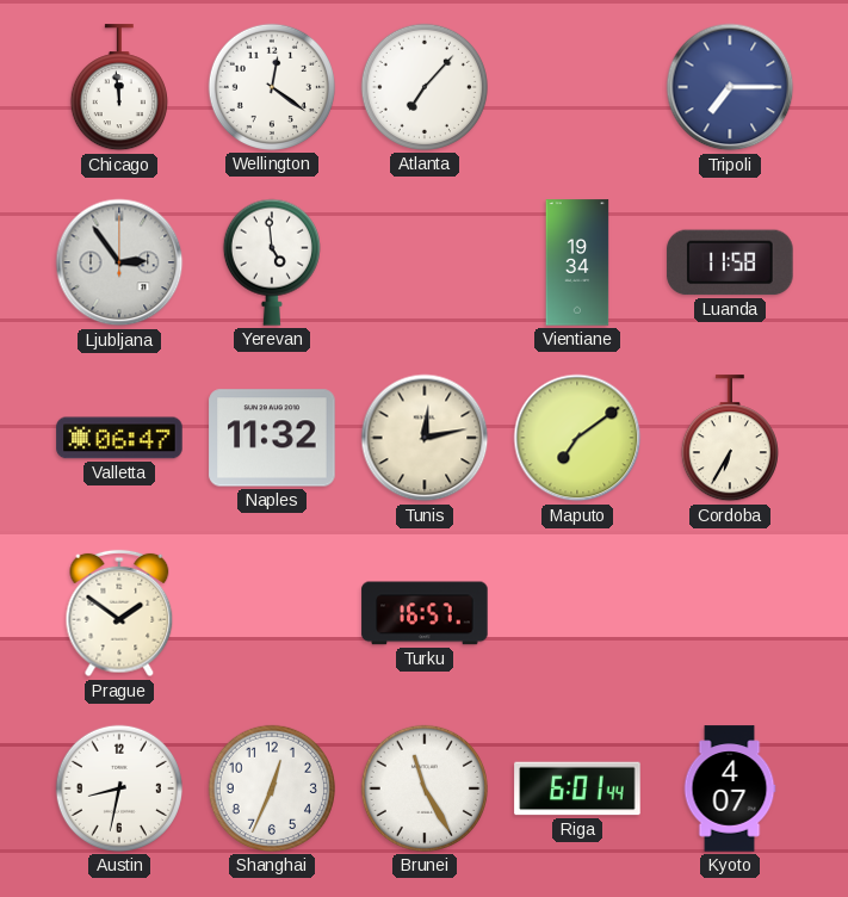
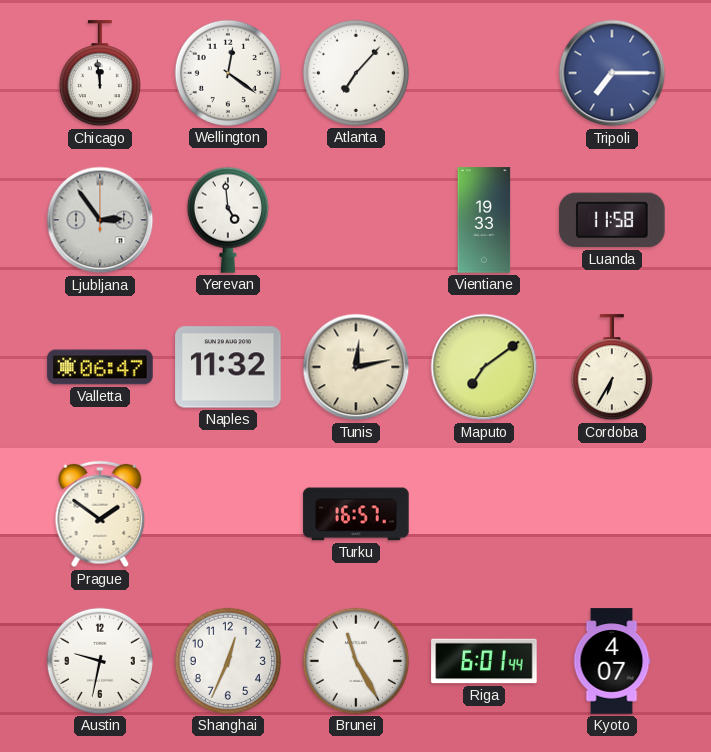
Vientiane: 19:34 -> 19:33 (484, 220)
Austin: 8:32 -> 9:32 (100, 661)
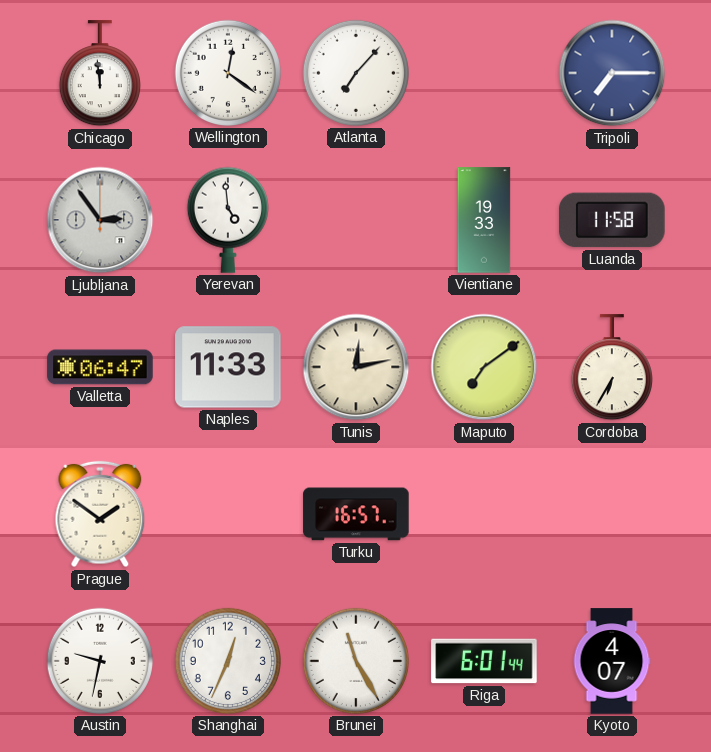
Naples: 11:32 -> 11:33 (228, 367)
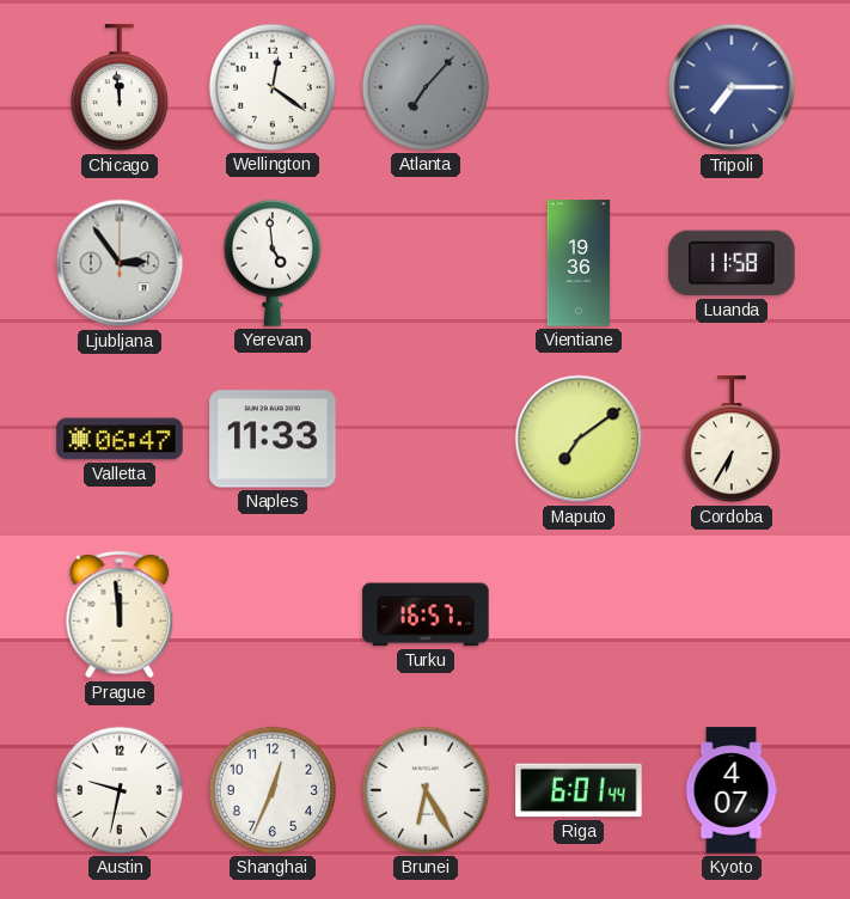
Atlanta dial: white -> grey (426, 87)
Vientiane: 19:33 -> 19:36 (579, 263)
Tunis: 12:13 -> none (356, 367)
Prague: 1:51 -> 11:59 (120, 614)
Brunei: 11:25 -> 6:25 (426, 790)
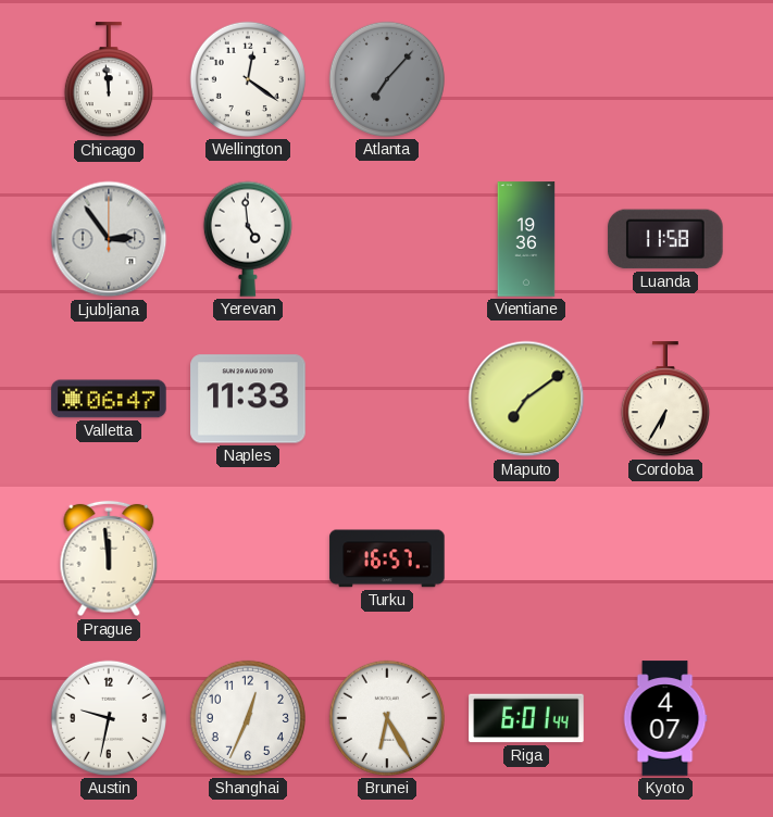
Tripoli: 7:15 -> none (732, 87)
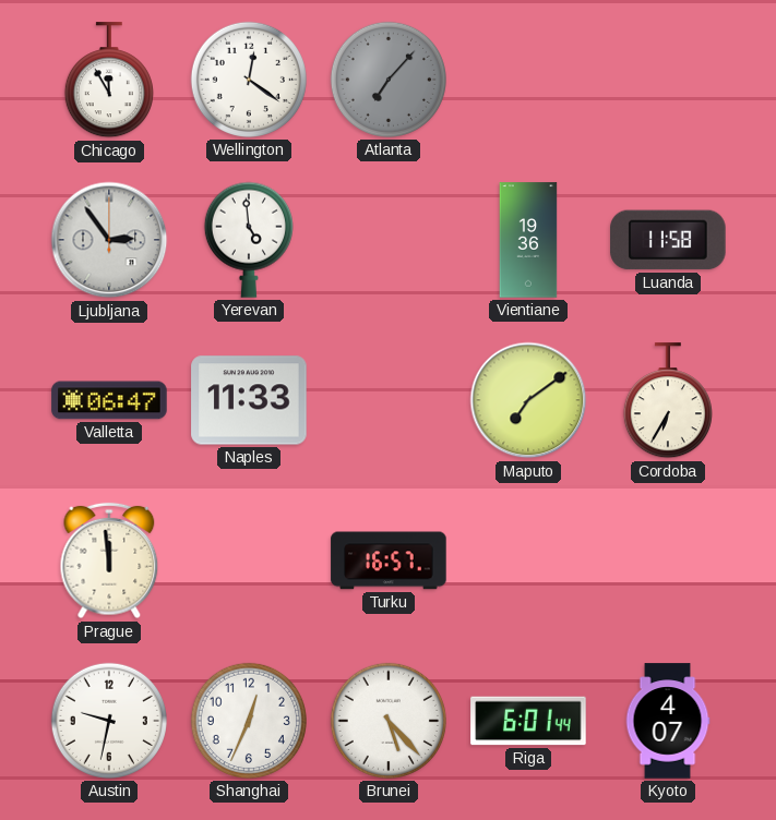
Chicago: 11:59 -> 11:55 (109, 81)
Brunei: 6:25 -> 5:23 (389, 721)
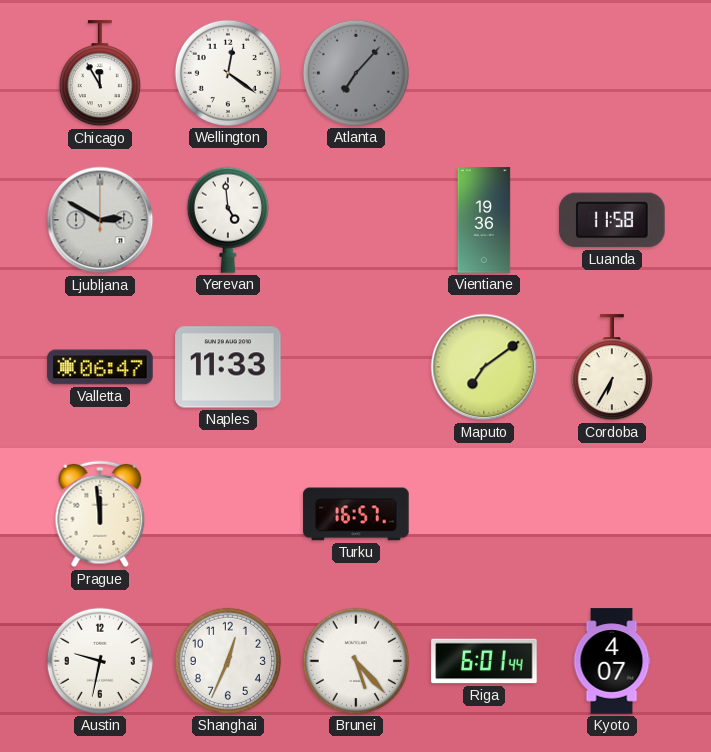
Ljubljana: 2:54 -> 2:50 (100, 220)
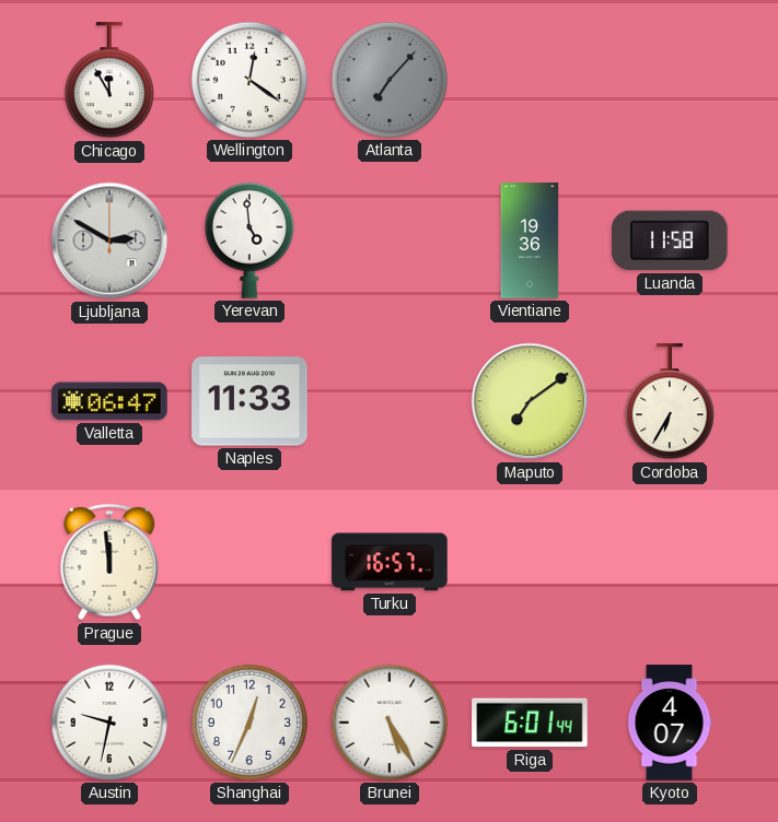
Brunei: 5:23 -> 5:25 (390, 723)
